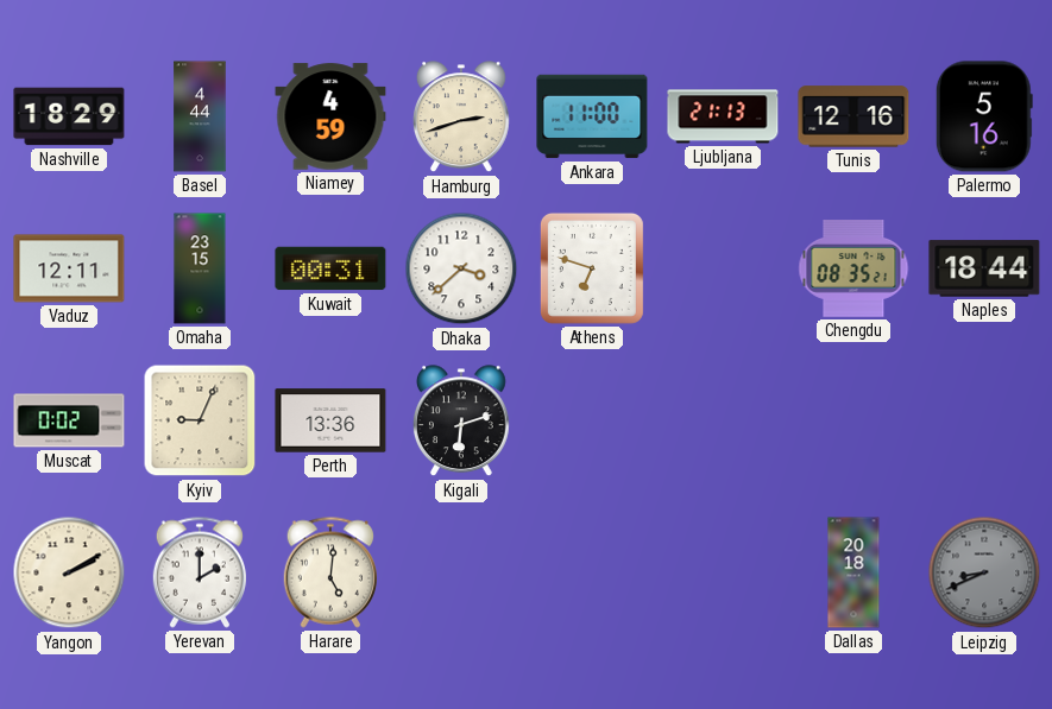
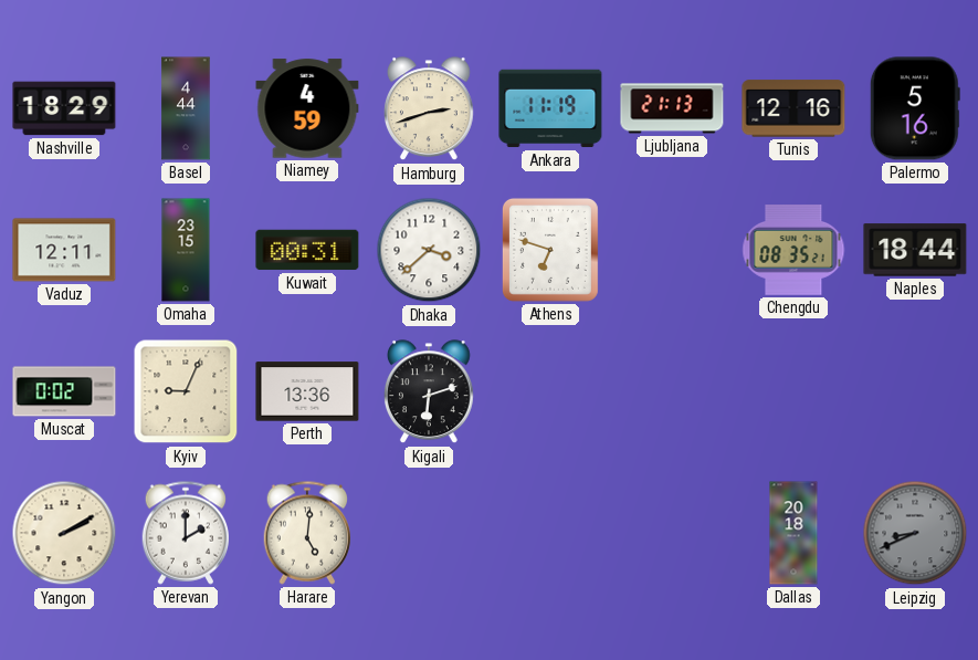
Ankara: 11:00 -> 11:19 (550, 108)
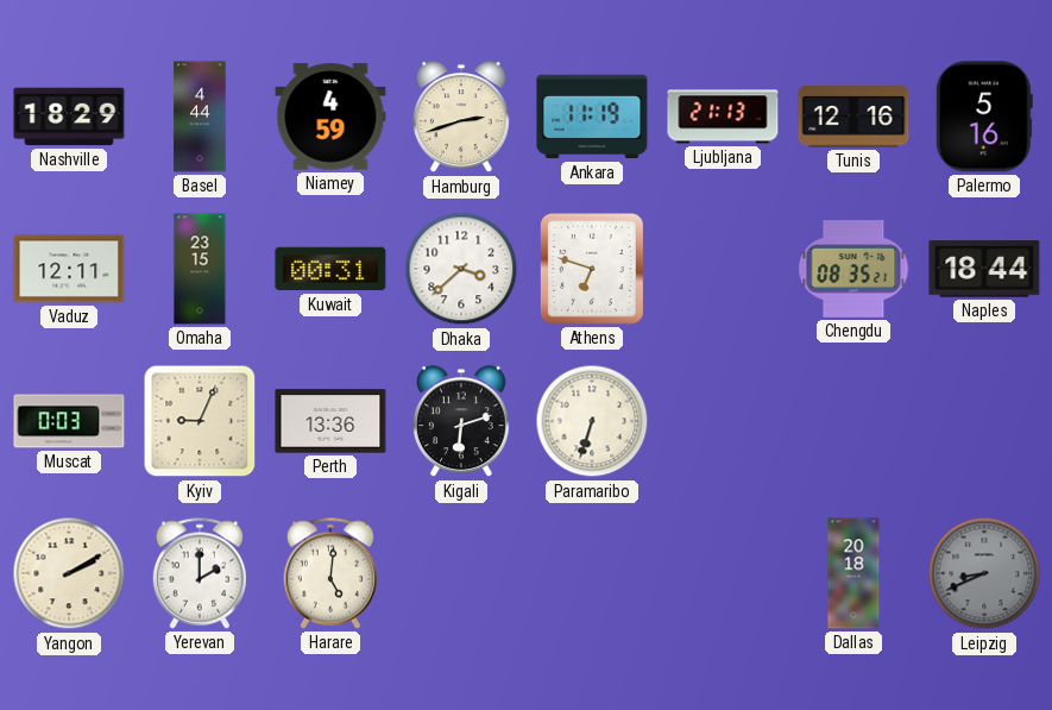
Muscat: 0:02 -> 0:03 (69, 421)
Paramaribo: none -> 6:33 (592, 421)
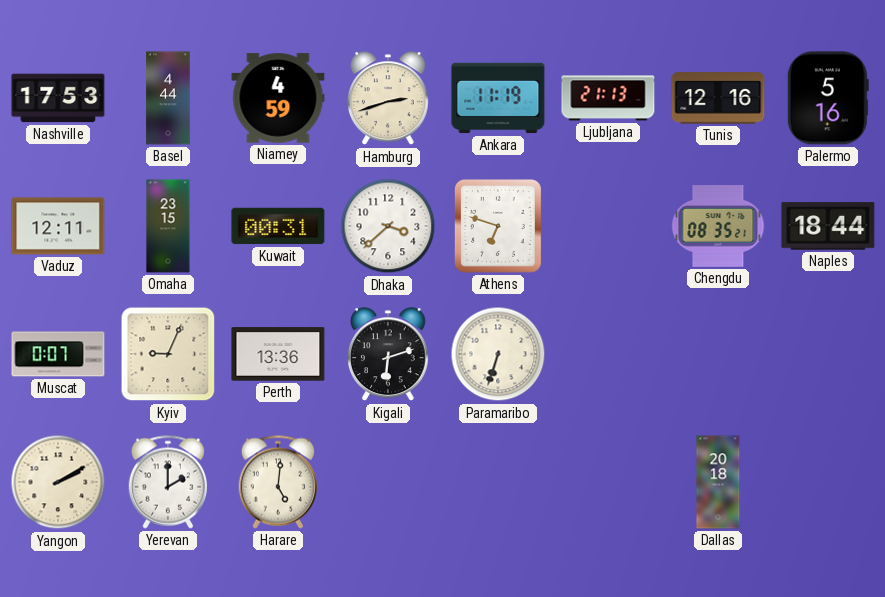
Nashville: 18:29 -> 17:53 (58, 98)
Muscat: 0:03 -> 0:07 (58, 354)
Leipzig: 8:41 -> none (984, 573)
